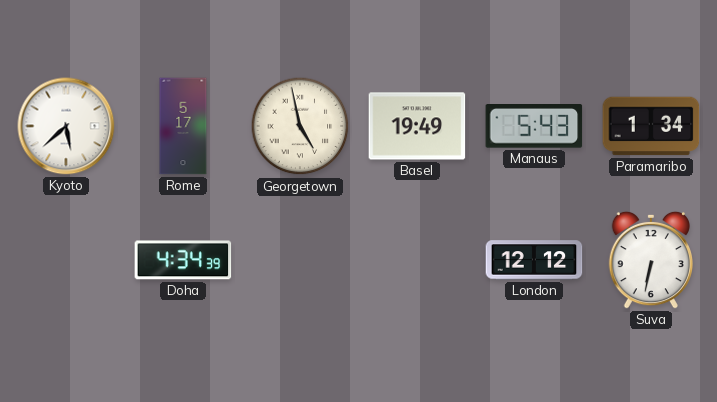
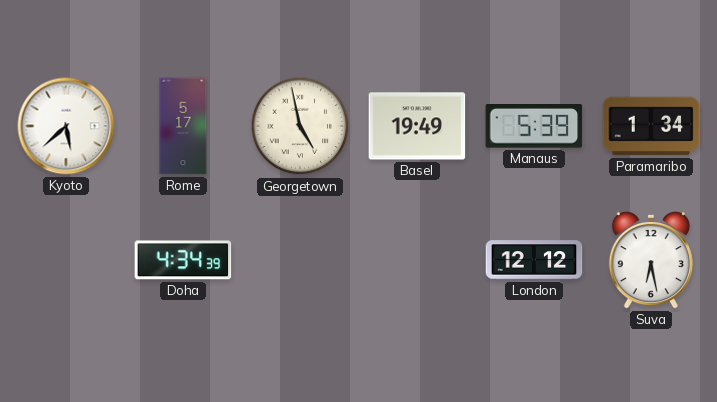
Manaus: 5:43 -> 5:39 (534, 126)
Suva: 6:32 -> 6:28 (650, 260)
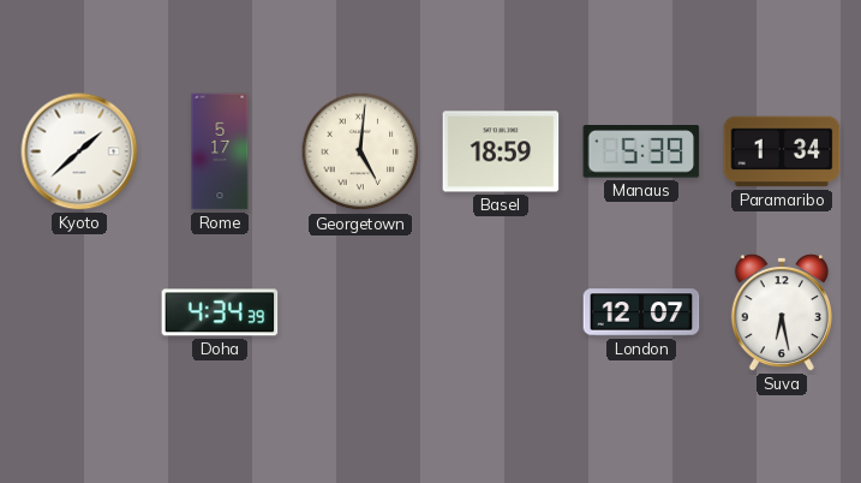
Kyoto: 5:38 -> 1:38 (79, 151)
Georgetown: 4:58 -> 5:01 (360, 151)
Basel: 19:49 -> 18:59 (501, 151)
London: 12:12 -> 12:07 (641, 312)
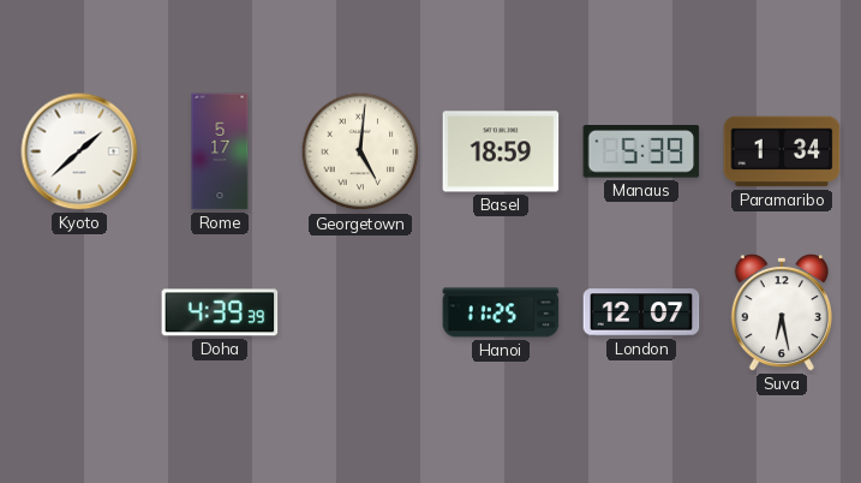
Doha: 4:34 -> 4:39 (220, 312)
Hanoi: none -> 11:25 (501, 312)
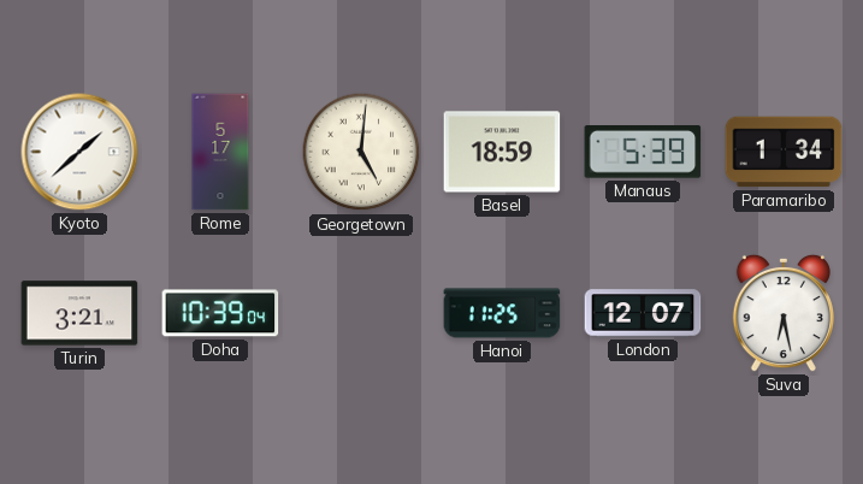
Turin: none -> 3:21 (79, 313)
Doha: 4:39 -> 10:39 (220, 313)
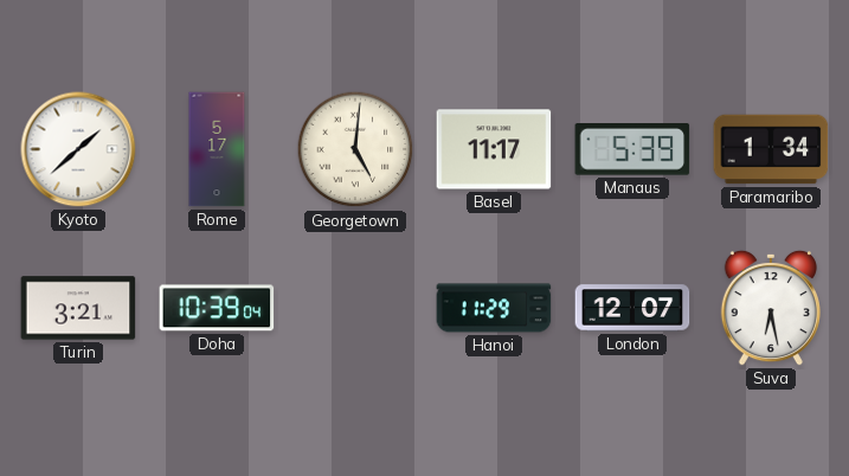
Basel: 18:59 -> 11:17 (494, 149)
Hanoi: 11:25 -> 11:29 (494, 308)
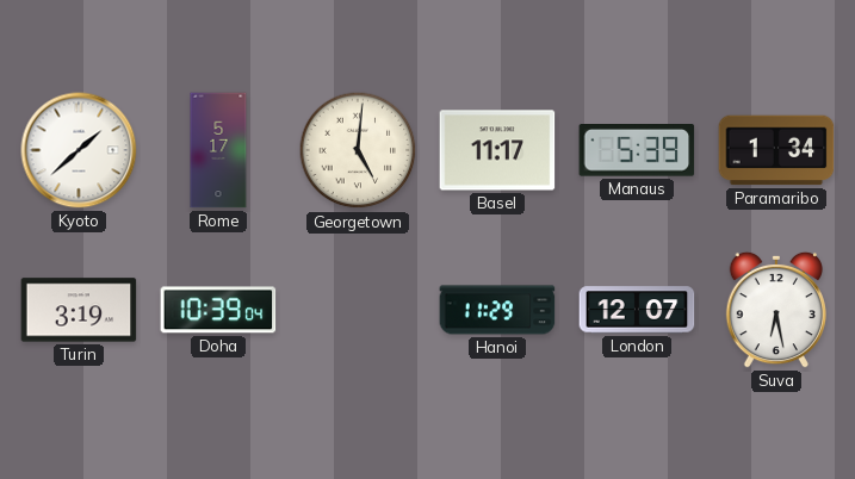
Turin: 3:21 -> 3:19 (79, 310)
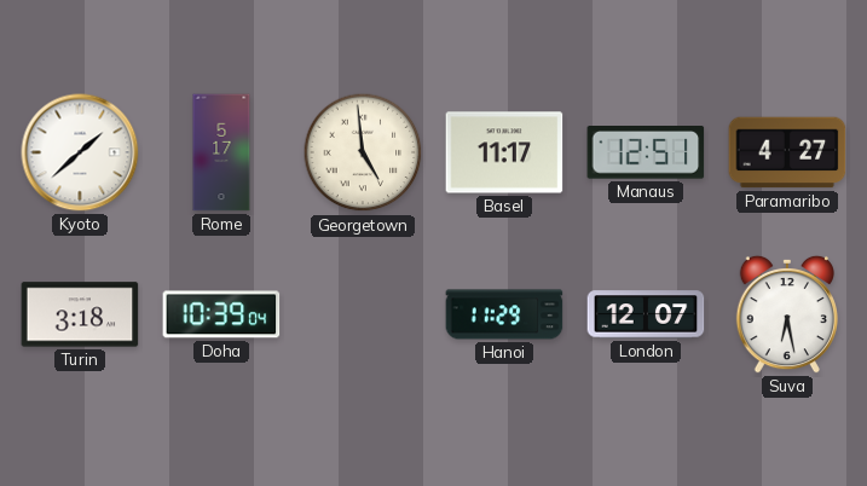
Georgetown: 5:01 -> 4:59 (363, 152)
Manaus: 5:39 -> 12:51 (646, 152)
Paramaribo: 1:34 -> 4:27 (787, 152)
Turin: 3:19 -> 3:18 (80, 314)
